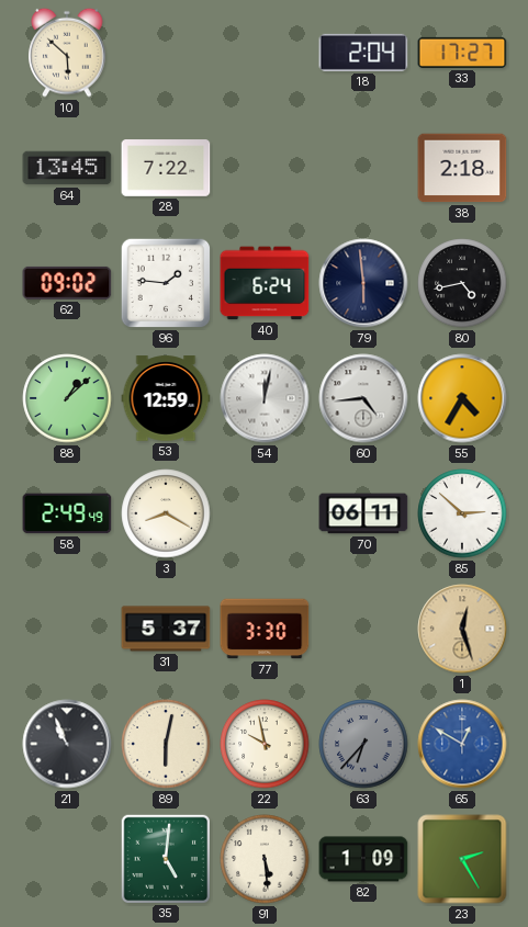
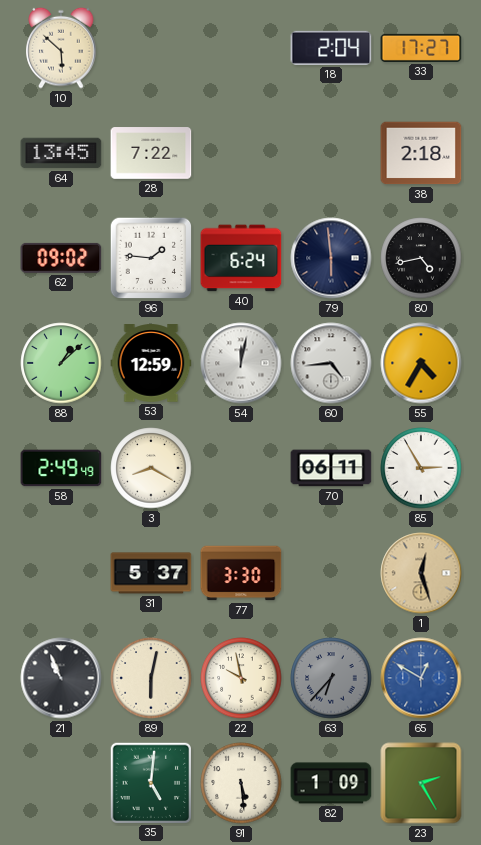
85: 2:52 -> 2:55 (421, 468)
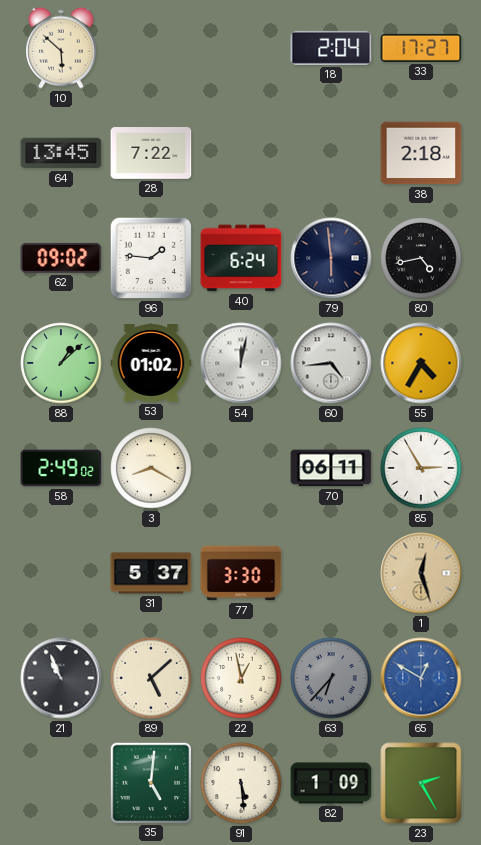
53: 12:59 -> 01:02 (151, 363)
58: 2:49:49 -> 2:49:02 (61, 468)
89: 6:02 -> 5:08 (151, 678)
22: 9:58 -> 12:58 (241, 678)
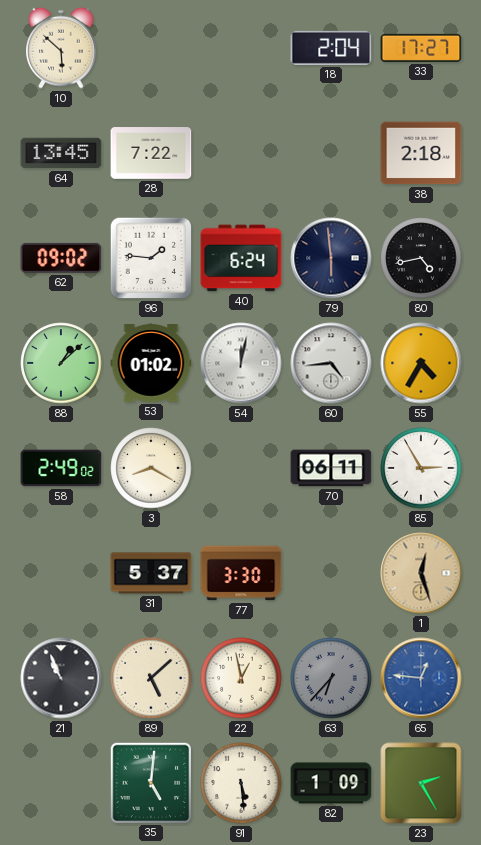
65: 12:50 -> 12:46 (421, 678)
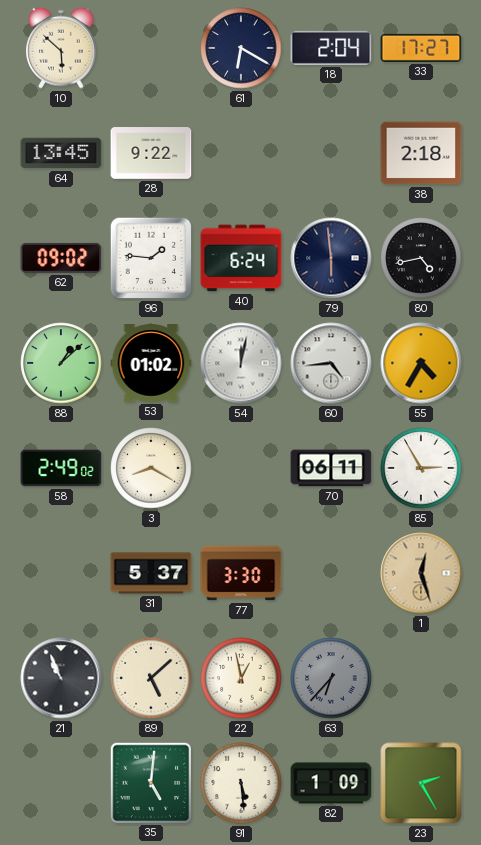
61: none -> 6:20 (241, 48)
28: 7:22 -> 9:22 (151, 153)
65: 12:46 -> none (421, 678)
